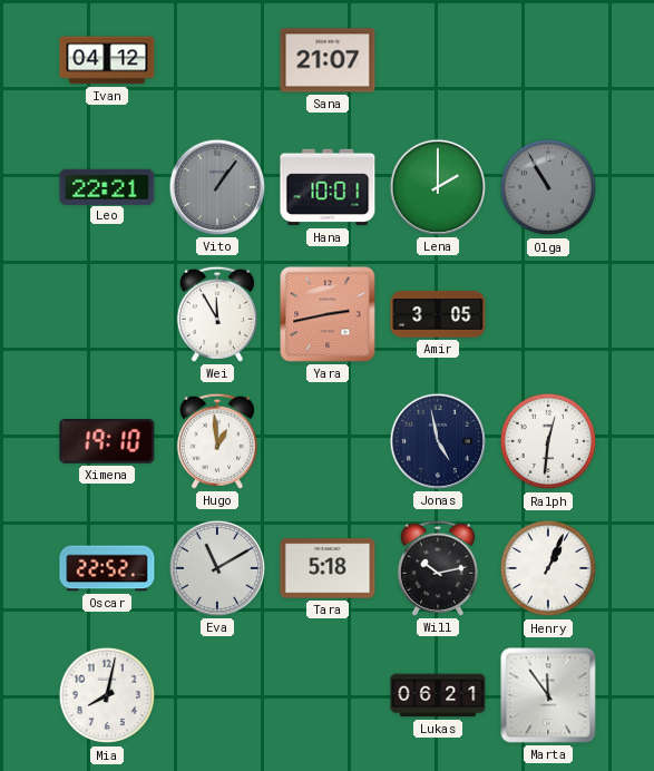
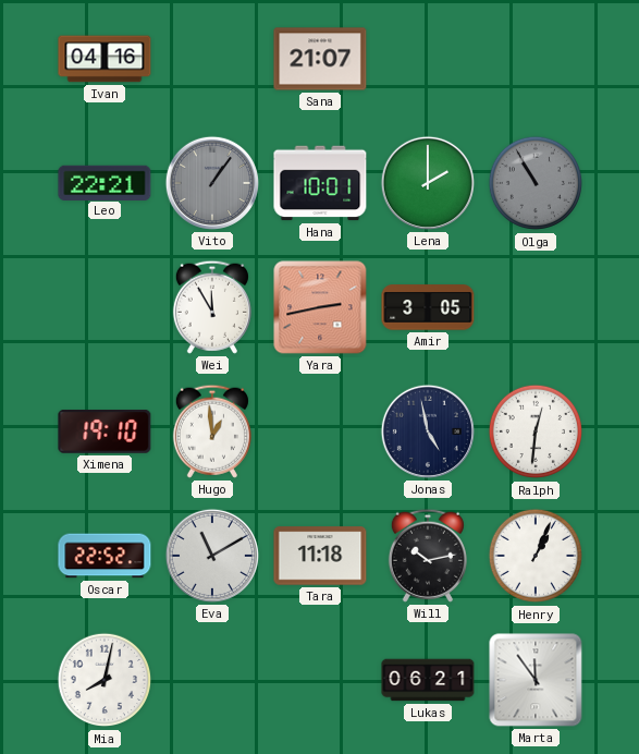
Ivan: 04:12 -> 04:16 (105, 59)
Tara: 5:18 -> 11:18 (320, 556)
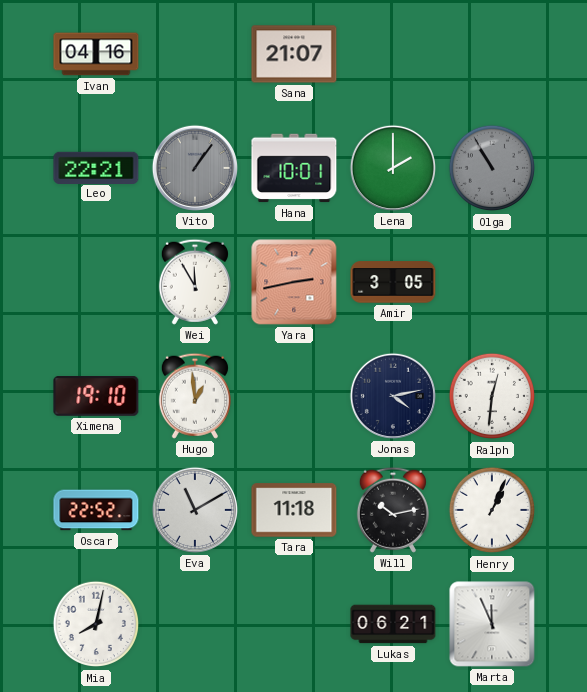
Jonas: 4:58 -> 4:13 (393, 396)
Marta: 11:54 -> 11:56 (492, 624)
